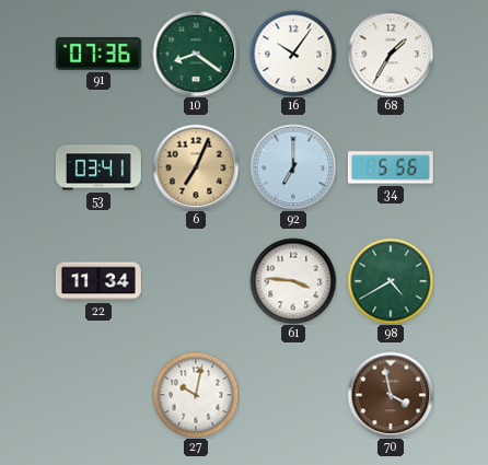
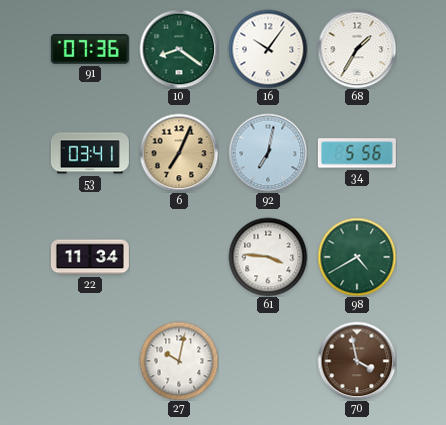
92: 7:00 -> 7:02 (268, 153)
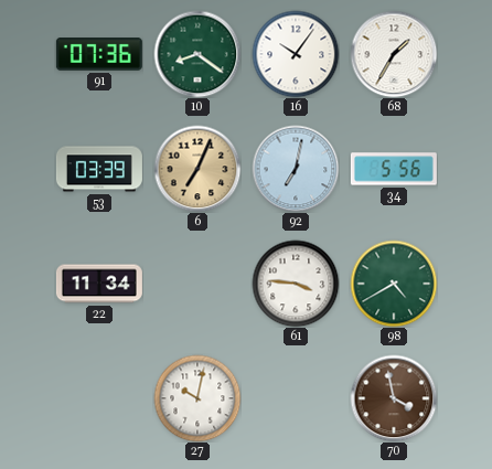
53: 03:41 -> 03:39 (99, 169)
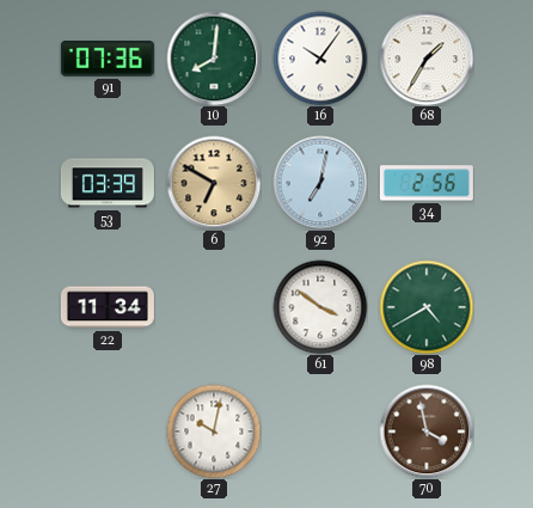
10: 8:21 -> 8:01 (214, 59)
6: 7:04 -> 6:50 (214, 183)
34: 5:56 -> 2:56 (427, 183)
61: 3:46 -> 3:51 (320, 307)
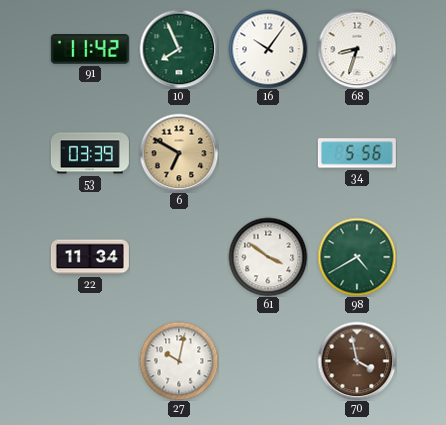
91: 07:36 -> 11:42 (90, 50)
10: 8:01 -> 7:56 (179, 49)
68: 1:35 -> 8:33 (357, 49)
92: 7:02 -> none (320, 183)
34: 2:56 -> 5:56 (357, 153)
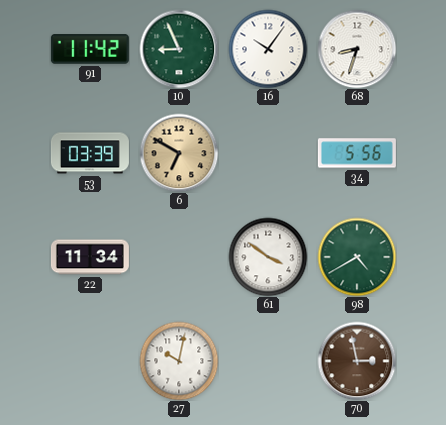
10: 7:56 -> 8:56 (179, 49)
70: 3:58 -> 2:58 (357, 361)
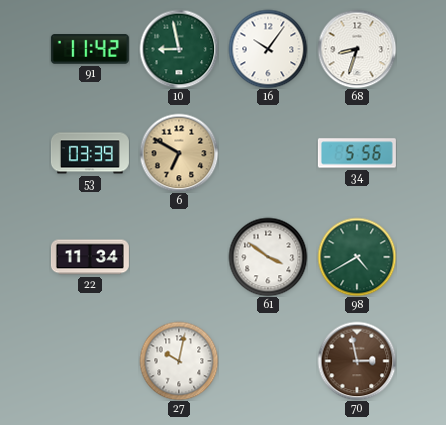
10: 8:56 -> 8:58 (179, 49)
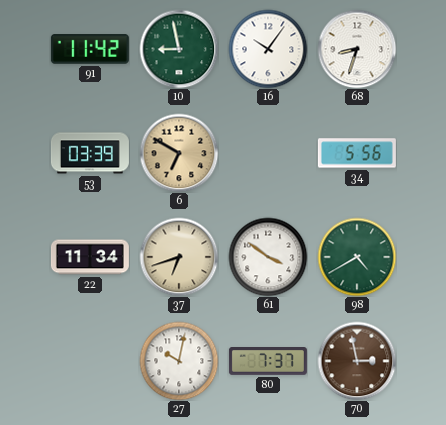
37: none -> 6:42 (179, 257)
80: none -> 7:37 (268, 361)
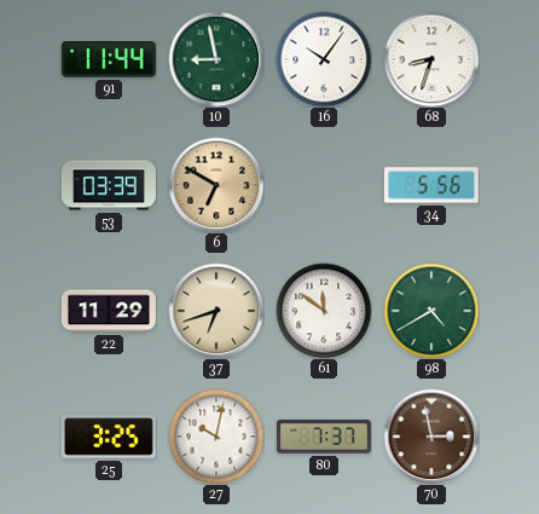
91: 11:42 -> 11:44 (109, 60)
22: 11:34 -> 11:29 (109, 311)
61: 3:51 -> 11:51 (324, 311)
25: none -> 3:25 (109, 437)
